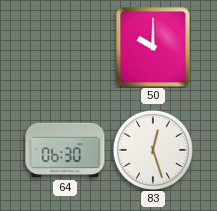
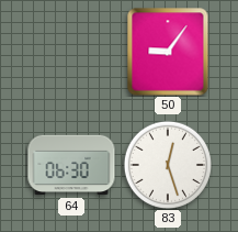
50: 10:00 -> 9:06 (168, 52)
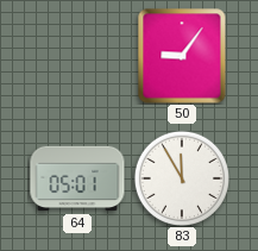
64: 06:30 -> 05:01 (77, 178)
83: 12:27 -> 11:55 (182, 178)
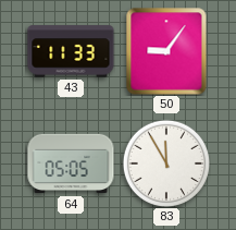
43: none -> 11:33 (71, 51)
64: 05:01 -> 05:05 (71, 164)
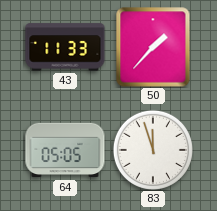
50: 9:06 -> 1:37 (153, 47)
83: 11:55 -> 11:57 (153, 150)
